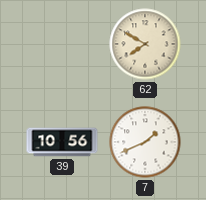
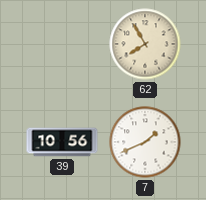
62: 7:50 -> 7:55 (145, 44)
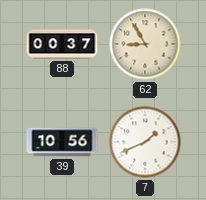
88: none -> 00:37 (62, 44)
62: 7:55 -> 8:55 (145, 44)
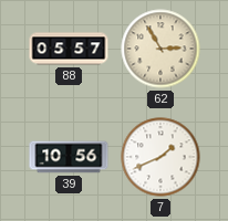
88: 00:37 -> 05:57 (69, 49)
62: 8:55 -> 2:55 (160, 49)
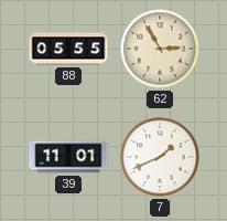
88: 05:57 -> 05:55 (68, 49)
39: 10:56 -> 11:01 (68, 157)
